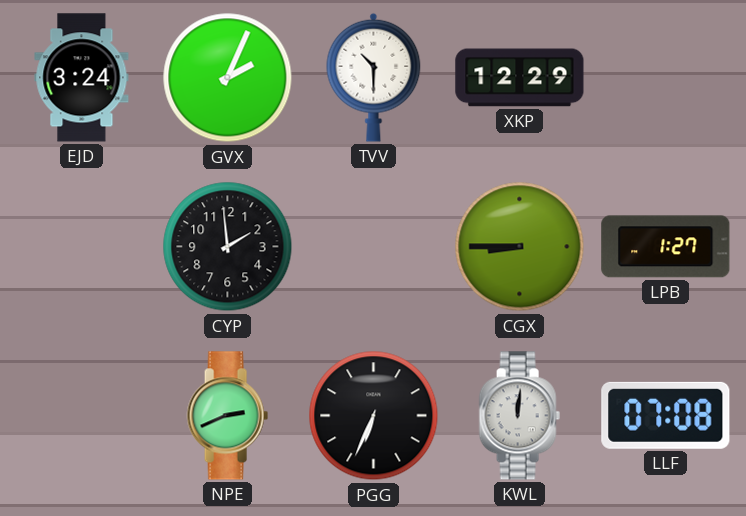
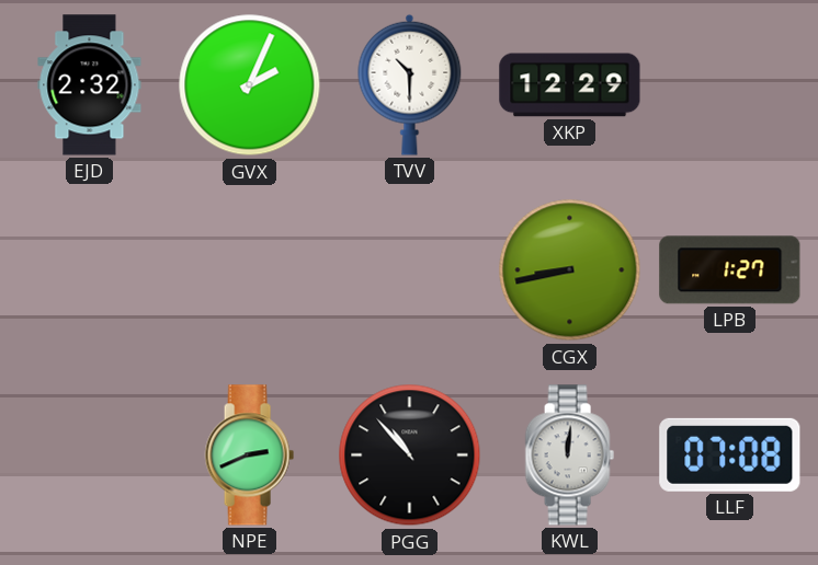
EJD: 3:24 -> 2:32 (90, 85)
CYP: 1:59 -> none (228, 247)
CGX: 8:45 -> 8:43 (570, 270)
PGG: 6:34 -> 10:53 (410, 456)
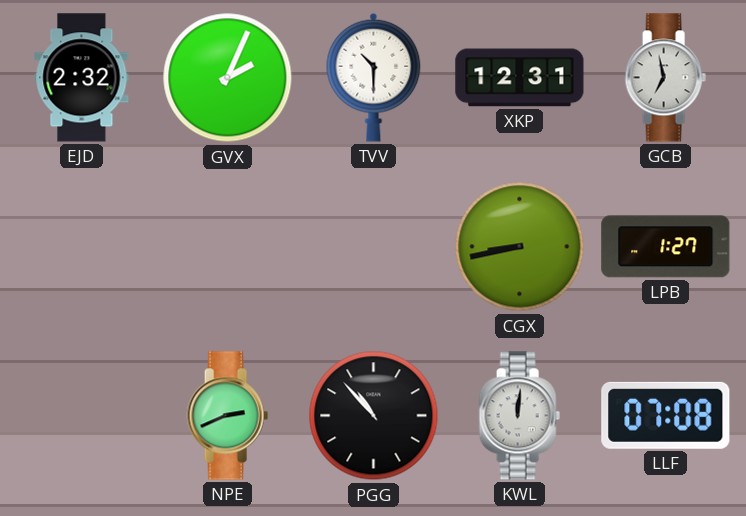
XKP: 12:29 -> 12:31 (520, 78)
GCB: none -> 6:58 (665, 78)
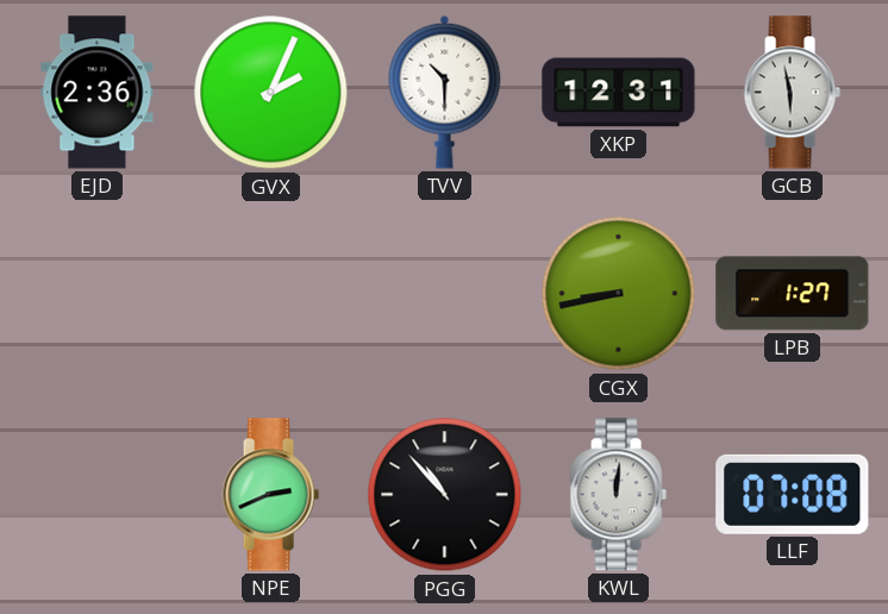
EJD: 2:32 -> 2:36 (98, 93)
GCB: 6:58 -> 5:58 (792, 93)
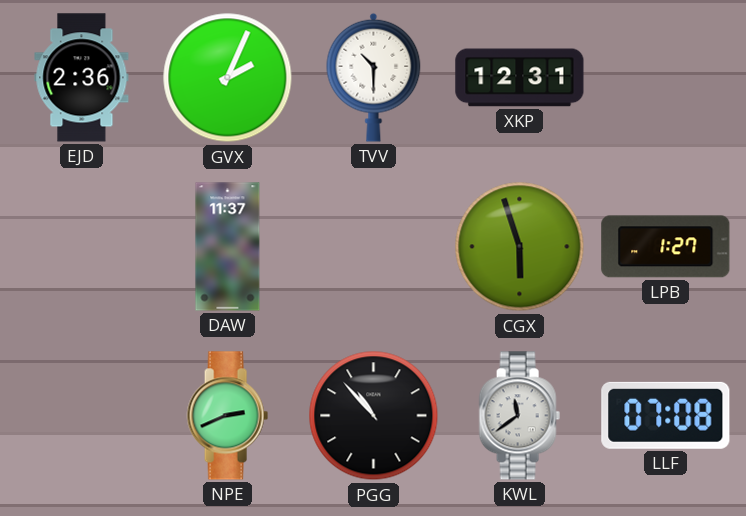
GCB: 5:58 -> none (792, 93)
DAW: none -> 11:37 (228, 247)
CGX: 8:43 -> 5:57 (520, 247)
KWL: 12:01 -> 11:39 (519, 416)
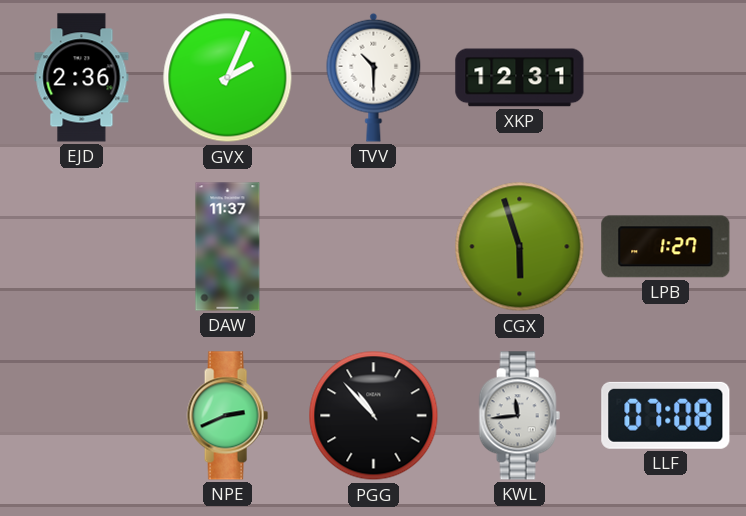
KWL: 11:39 -> 11:44 (519, 416)
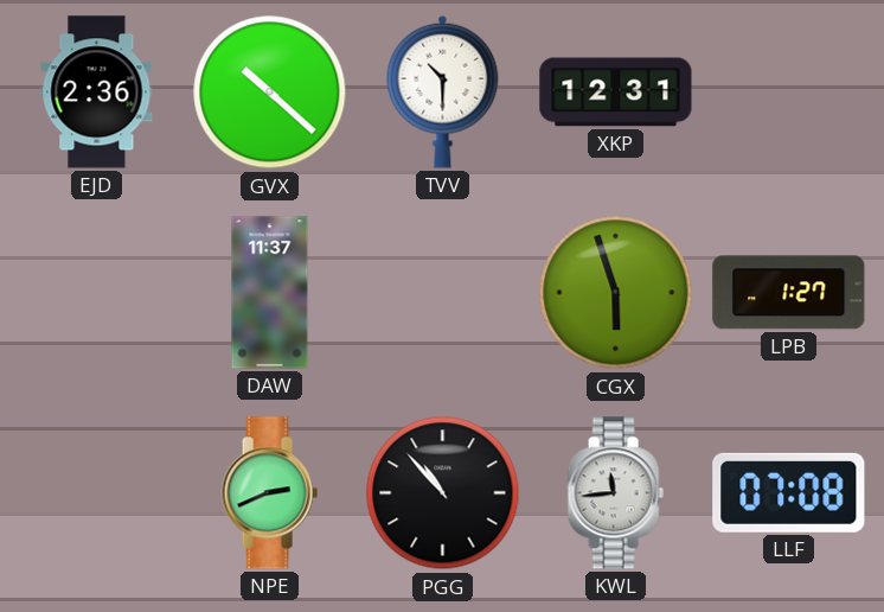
GVX: 2:04 -> 10:22 (270, 93)
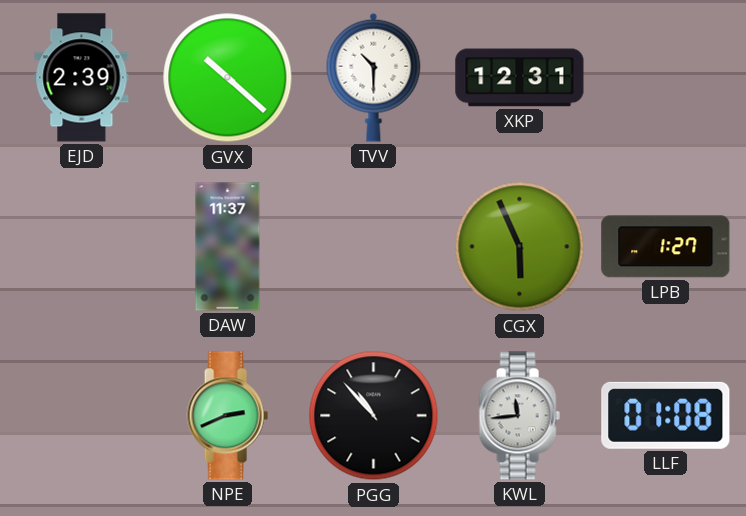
EJD: 2:36 -> 2:39 (82, 78)
CGX: 5:57 -> 5:56 (520, 247)
LLF: 07:08 -> 01:08 (666, 415)
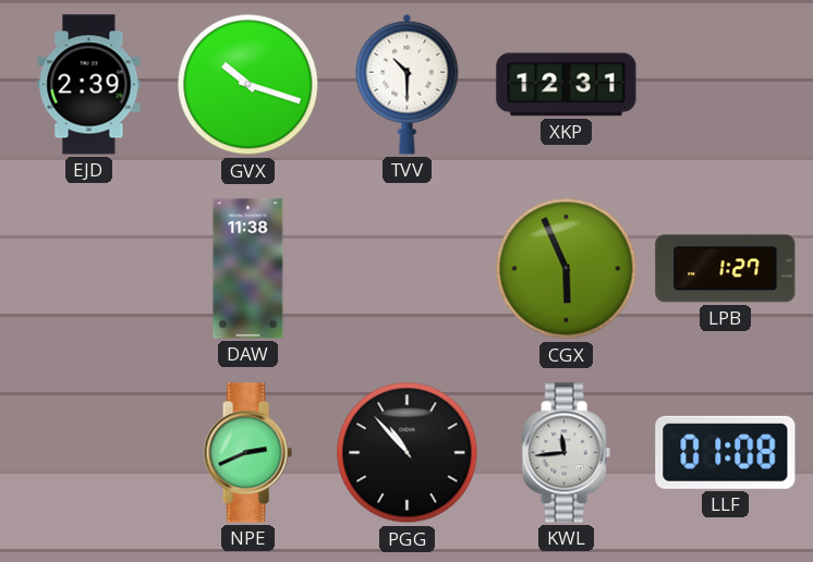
GVX: 10:22 -> 10:18 (248, 85)
DAW: 11:37 -> 11:38 (248, 269)
